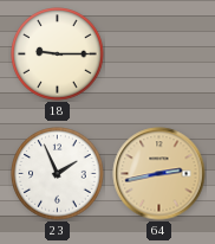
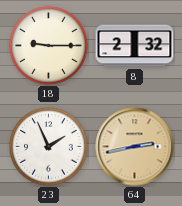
8: none -> 2:32 (135, 46)
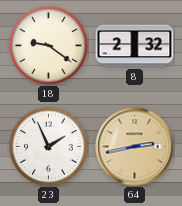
18: 9:15 -> 9:21 (49, 46)
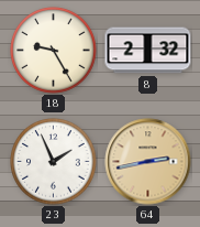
18: 9:21 -> 9:25 (54, 51)
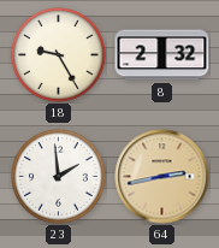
23: 1:56 -> 1:59 (59, 177)
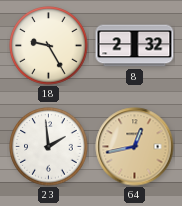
64: 2:43 -> 12:43 (135, 147)
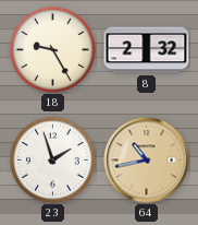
23: 1:59 -> 1:57 (53, 161)
64: 12:43 -> 10:43 (147, 161)
